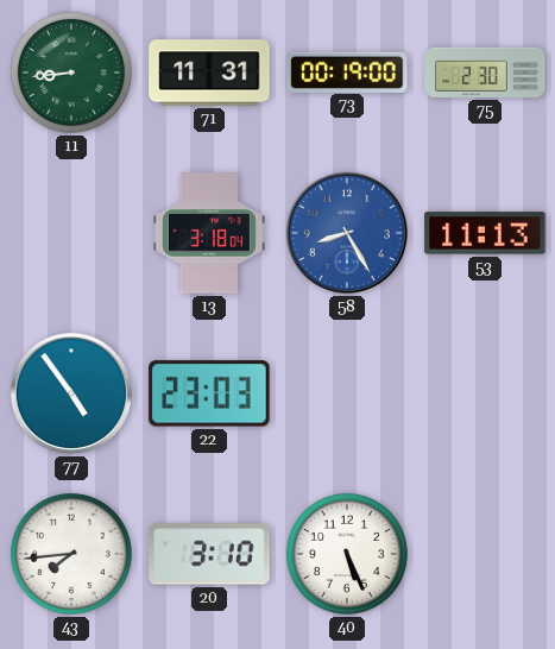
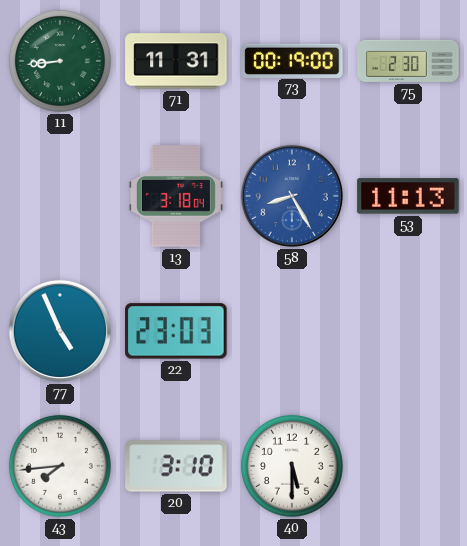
77: 4:54 -> 4:56 (60, 331)
40: 5:26 -> 5:30 (292, 466)
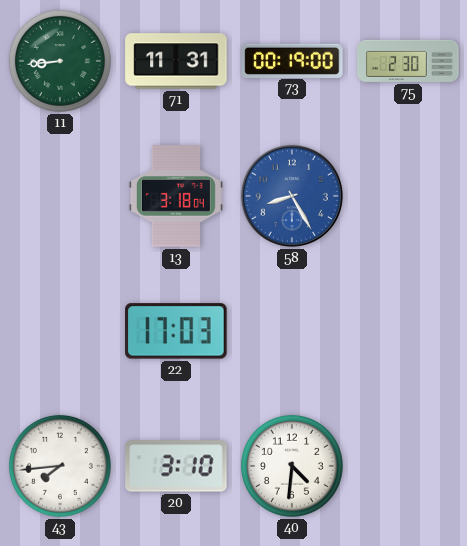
53: 11:13 -> none (408, 196)
77: 4:56 -> none (60, 331)
22: 23:03 -> 17:03 (176, 331)
40: 5:30 -> 4:31 (292, 466)
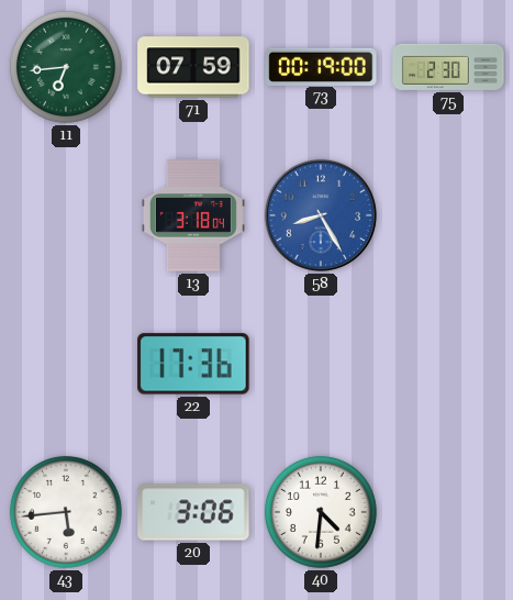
11: 8:44 -> 6:44 (66, 67)
71: 11:31 -> 07:59 (193, 67)
22: 17:03 -> 17:36 (193, 364)
43: 7:44 -> 5:44 (66, 512)
20: 3:10 -> 3:06 (193, 512)
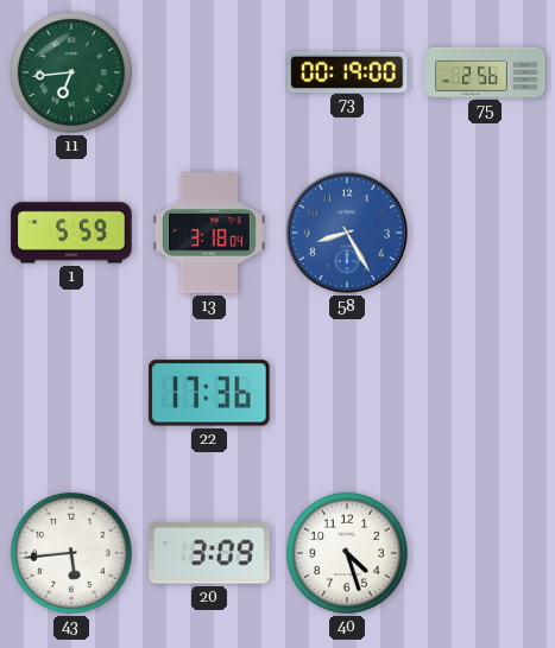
71: 07:59 -> none (193, 67)
75: 2:30 -> 2:56 (485, 72)
1: none -> 5:59 (71, 233)
20: 3:06 -> 3:09 (209, 553)
40: 4:31 -> 4:27 (347, 553)
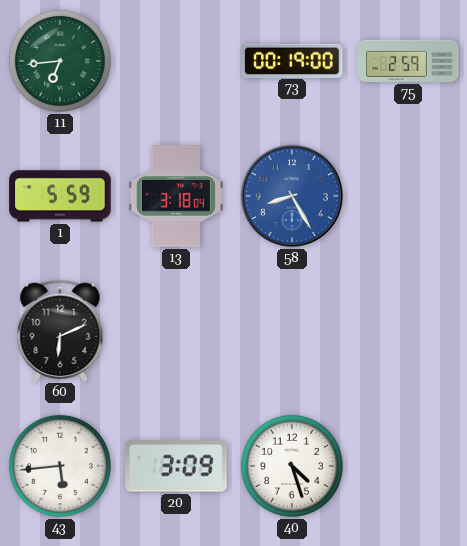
75: 2:56 -> 2:59 (408, 61)
60: none -> 6:11 (60, 330)
22: 17:36 -> none (209, 393)
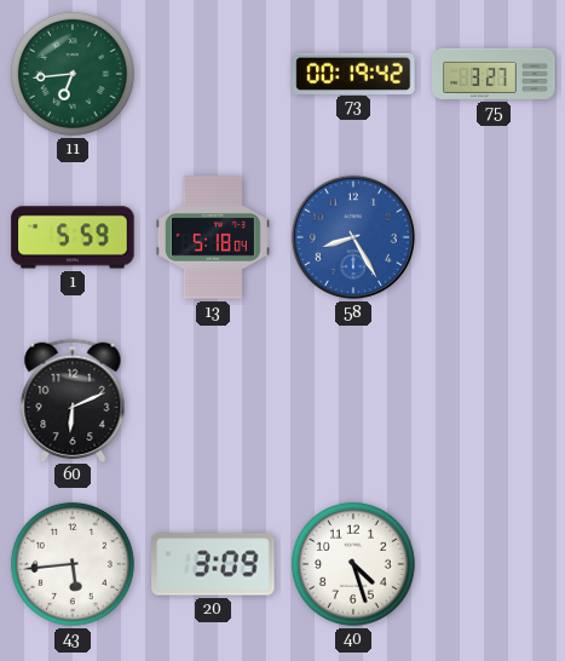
73: 00:19:00 -> 00:19:42 (353, 73)
75: 2:59 -> 3:27 (494, 74)
13: 3:18 -> 5:18 (213, 237)
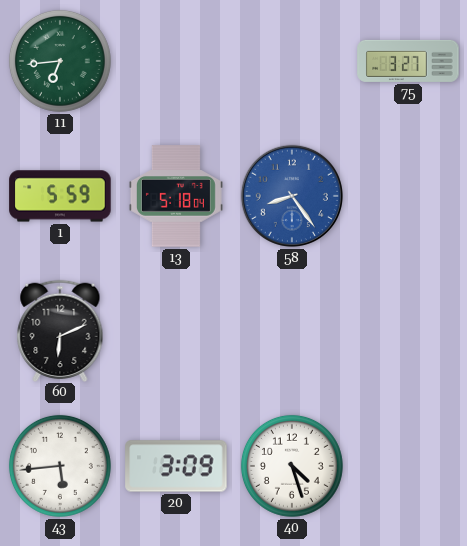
73: 00:19 -> none (353, 73)
58: 8:25 -> 8:24 (292, 196)
